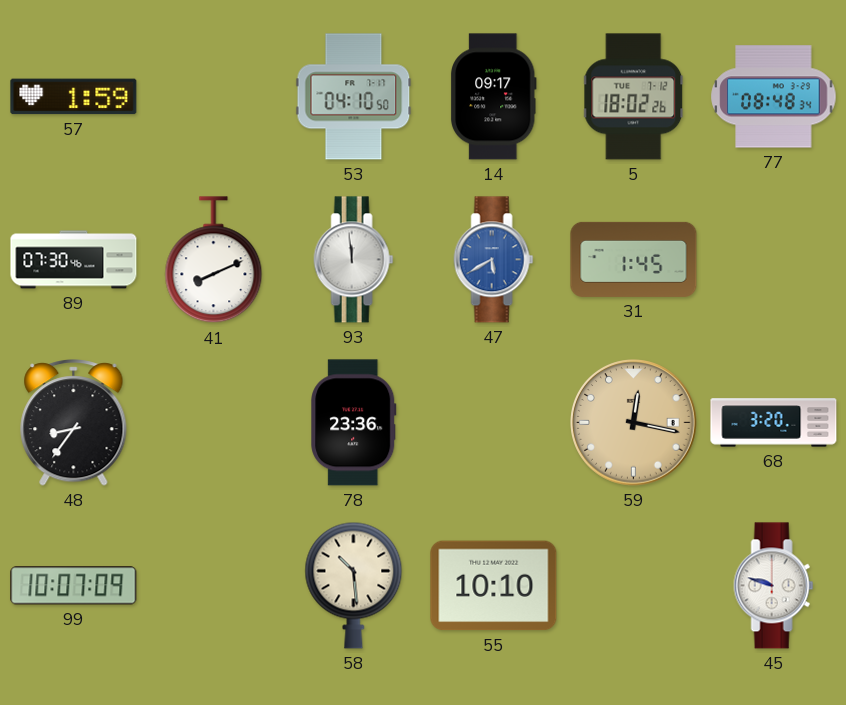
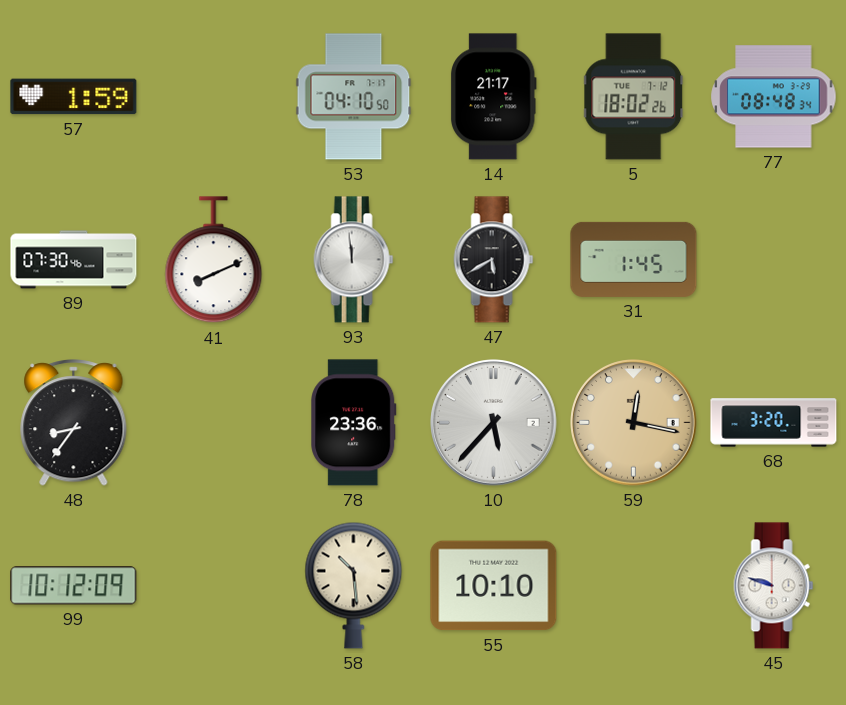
14: 09:17 -> 21:17 (493, 97)
47 dial: blue -> black (494, 260)
10: none -> 5:37 (494, 423)
99: 10:07 -> 10:12 (74, 586)
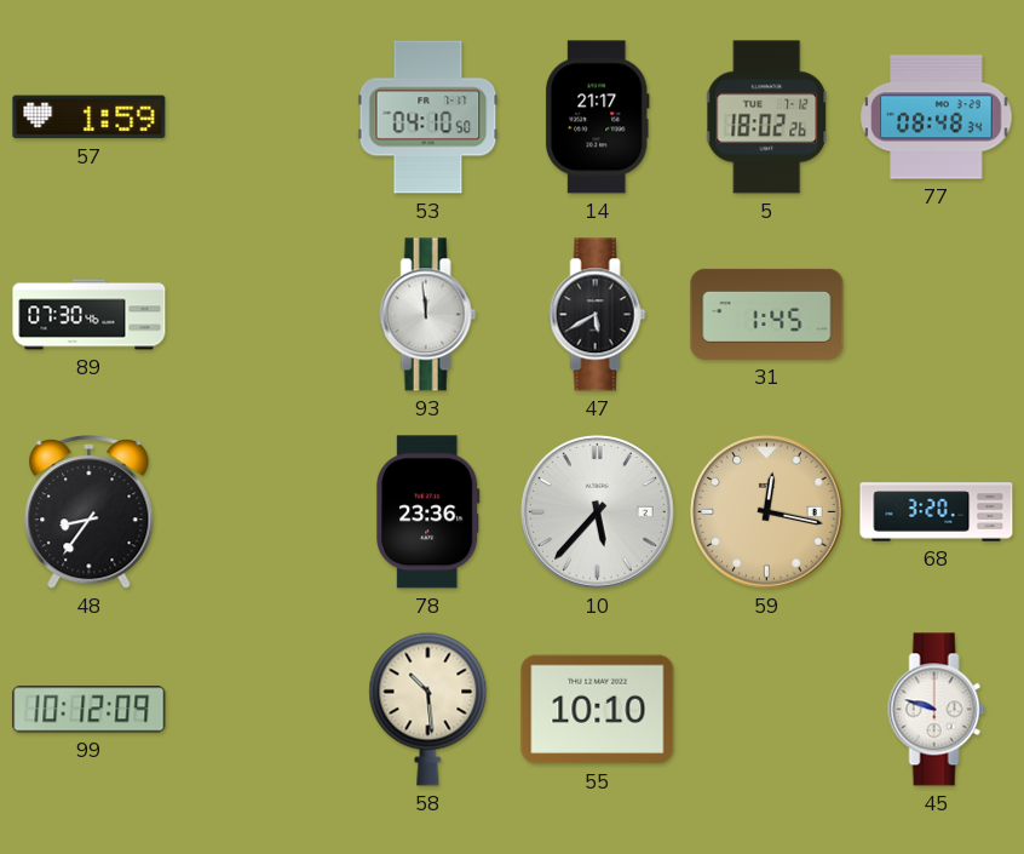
41: 8:11 -> none (214, 260)
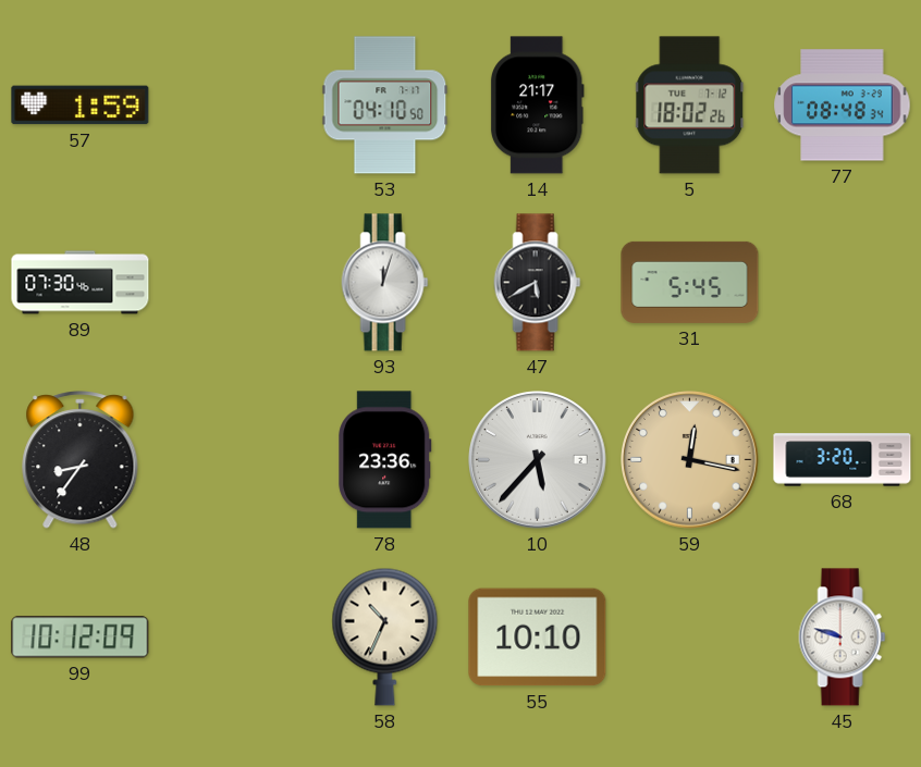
93: 11:59 -> 12:03 (385, 283)
31: 1:45 -> 5:45 (690, 282)
58: 10:29 -> 10:34 (385, 636)
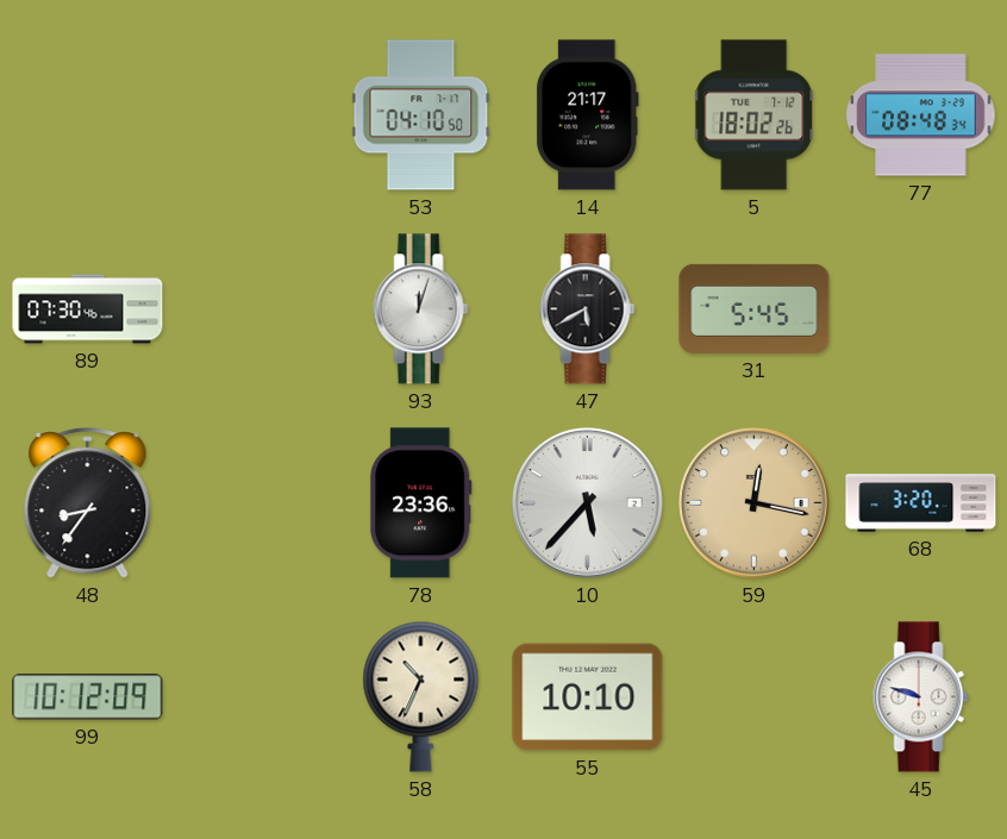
57: 1:59 -> none (81, 106)
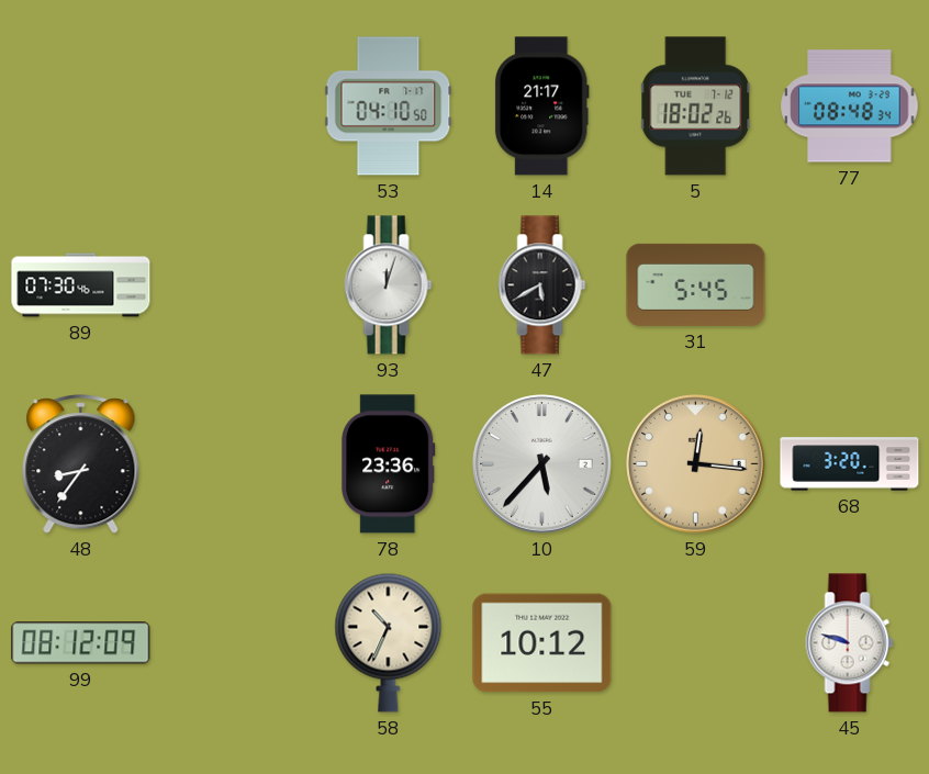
59: 12:17 -> 12:16 (696, 464)
99: 10:12 -> 08:12 (81, 643)
55: 10:10 -> 10:12 (542, 643)
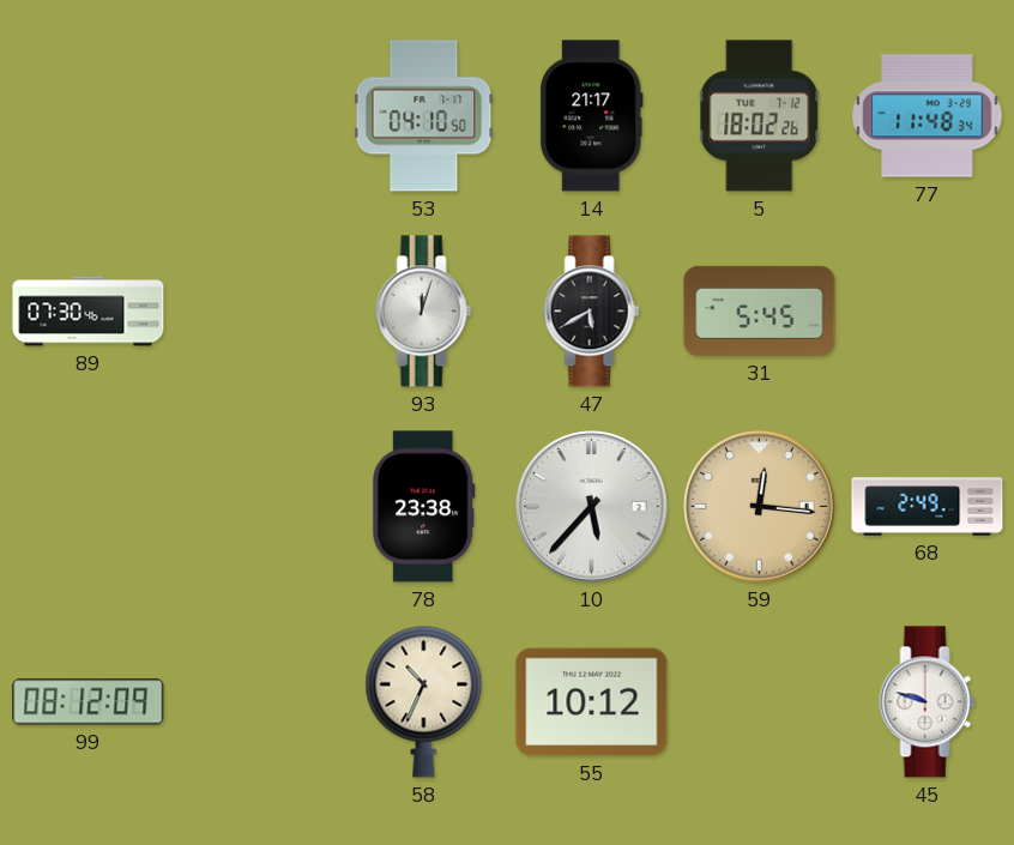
77: 08:48 -> 11:48 (928, 116)
48: 8:36 -> none (81, 464)
78: 23:36 -> 23:38 (424, 507)
68: 3:20 -> 2:49 (928, 507)
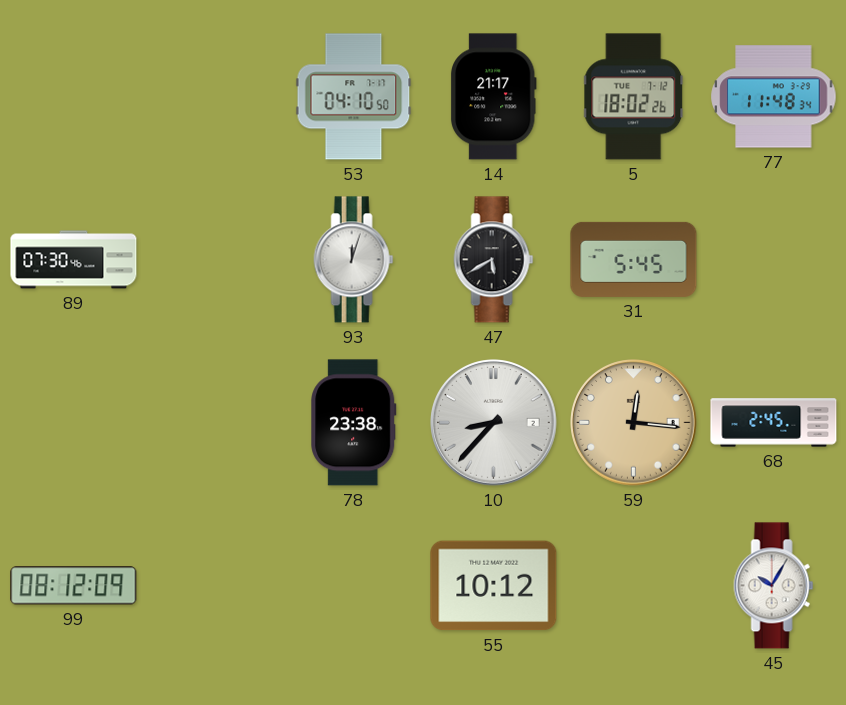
10: 5:37 -> 8:37 (494, 423)
68: 2:49 -> 2:45 (774, 423)
58: 10:34 -> none (424, 701)
45: 9:48 -> 10:05 (774, 586)
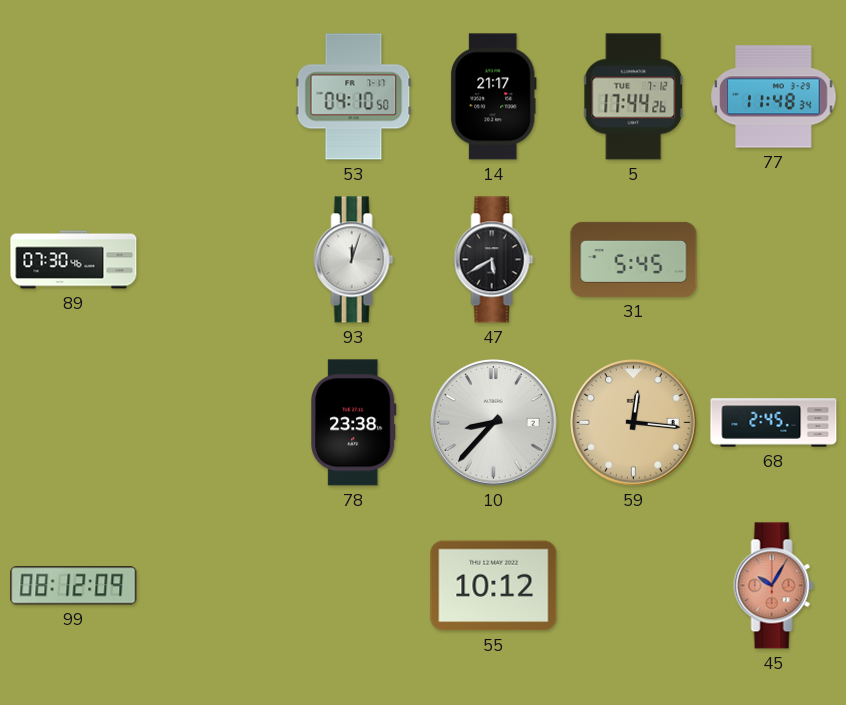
5: 18:02 -> 17:44 (634, 97)
45 dial: white -> salmon (774, 586)
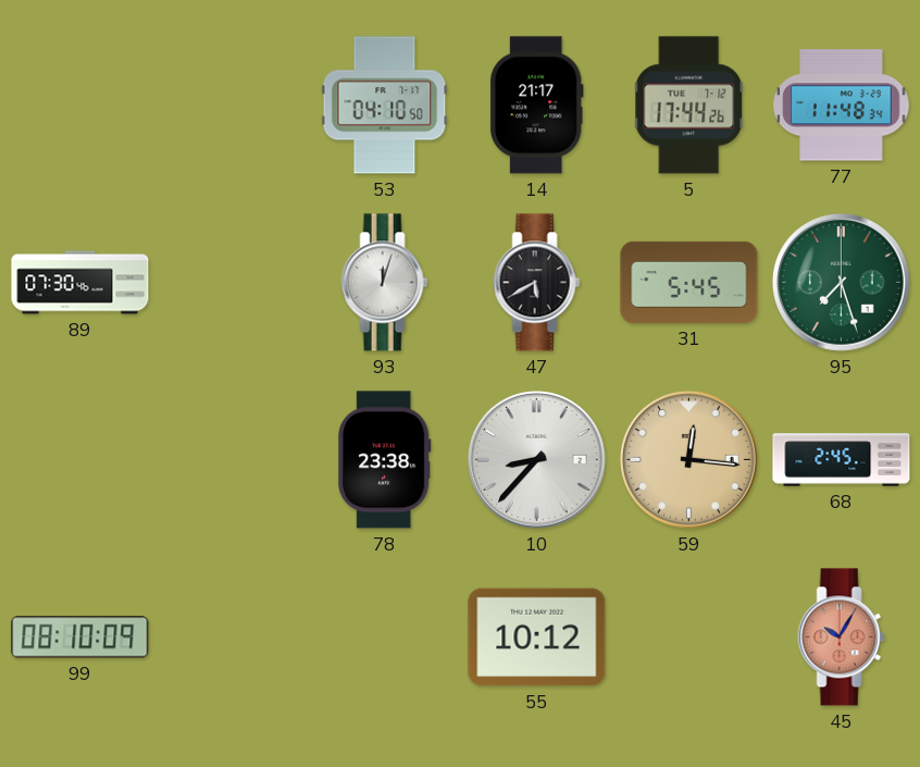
95: none -> 7:27 (842, 283)
99: 08:12 -> 08:10 (80, 638)
